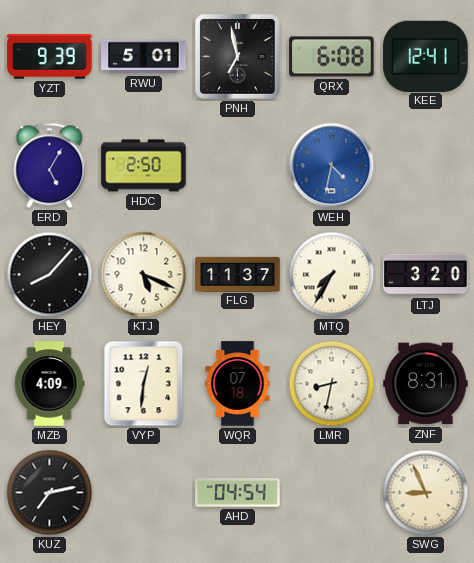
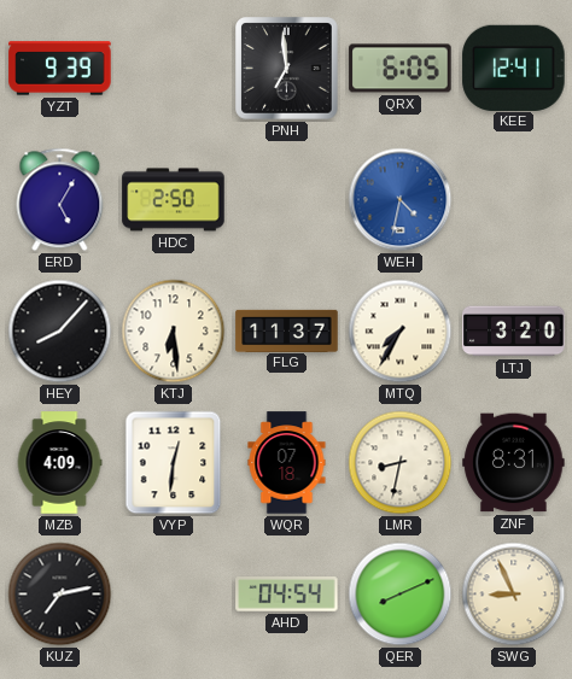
RWU: 5:01 -> none (144, 57)
PNH: 6:58 -> 6:59 (287, 69)
QRX: 6:08 -> 6:05 (401, 69)
KTJ: 5:19 -> 6:29 (174, 332)
QER: none -> 8:11 (401, 595)
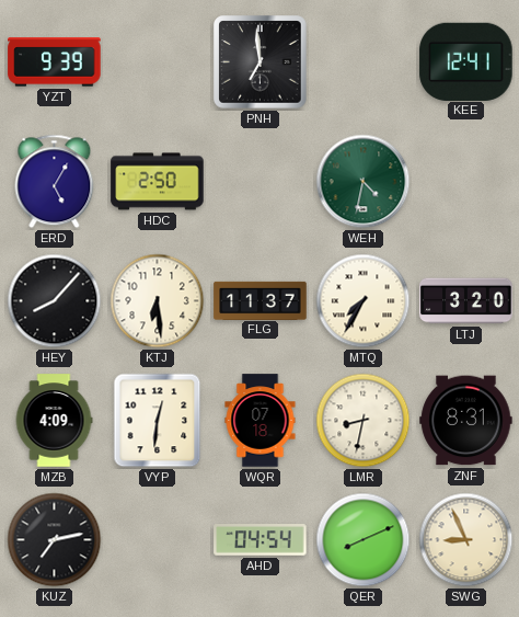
QRX: 6:05 -> none (401, 69)
WEH dial: blue -> green (364, 182)
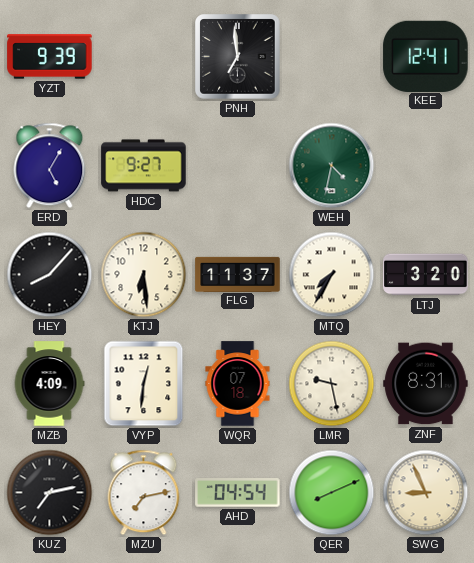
HDC: 2:50 -> 9:27 (144, 166)
LMR: 8:32 -> 9:28 (332, 384)
MZU: none -> 7:13 (144, 493)
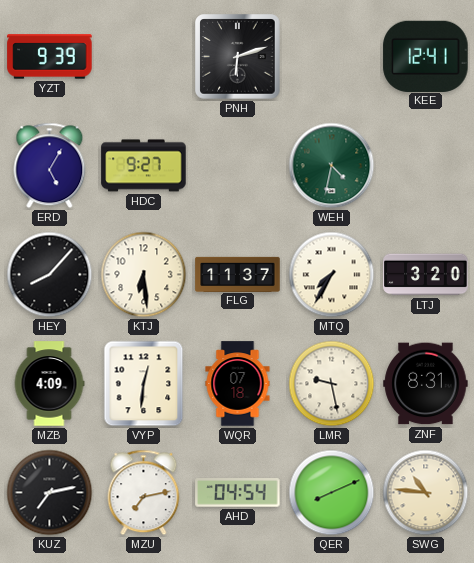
PNH: 6:59 -> 6:12 (238, 57)
SWG: 8:56 -> 10:46 (426, 493)
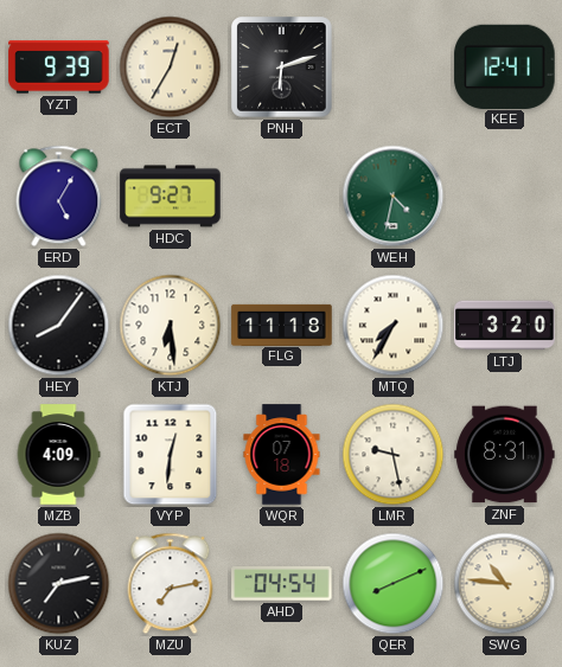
ECT: none -> 12:35 (171, 68)
HEY: 8:07 -> 8:06 (59, 326)
FLG: 11:37 -> 11:18 (282, 325)
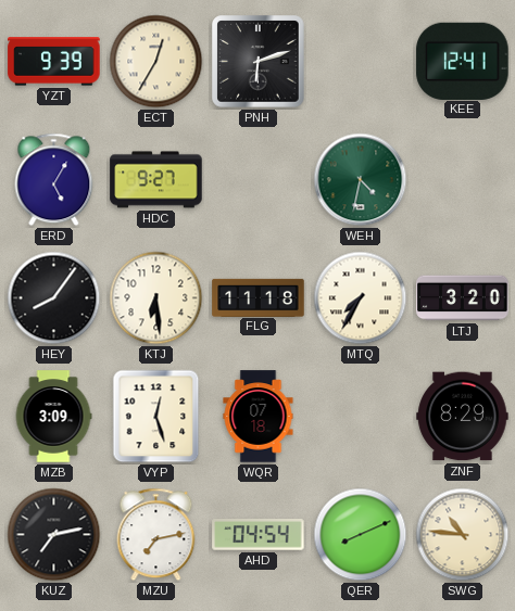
MZB: 4:09 -> 3:09 (53, 417)
VYP: 12:31 -> 12:27 (156, 417)
LMR: 9:28 -> none (394, 455)
ZNF: 8:31 -> 8:29 (463, 417)
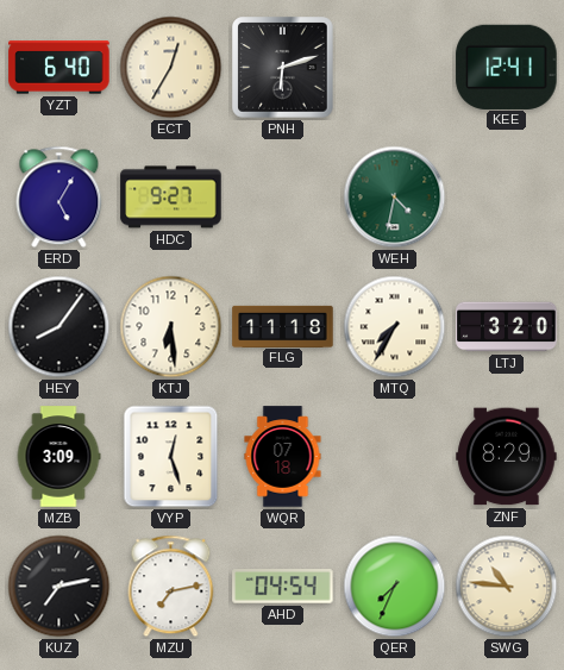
YZT: 9:39 -> 6:40 (59, 68)
QER: 8:11 -> 7:34 (395, 587)
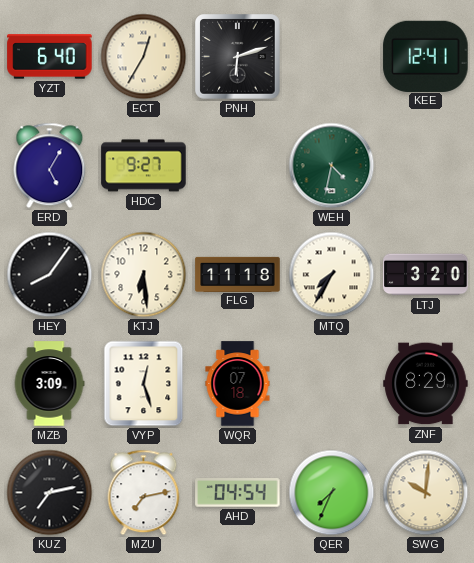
SWG: 10:46 -> 10:01 (426, 493)
